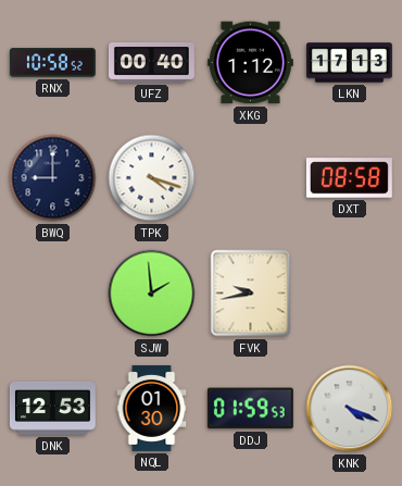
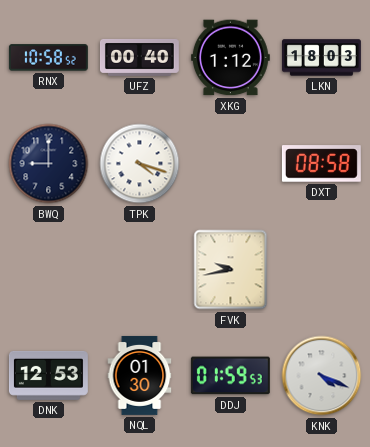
LKN: 17:13 -> 18:03 (321, 58)
SJW: 1:59 -> none (152, 294)
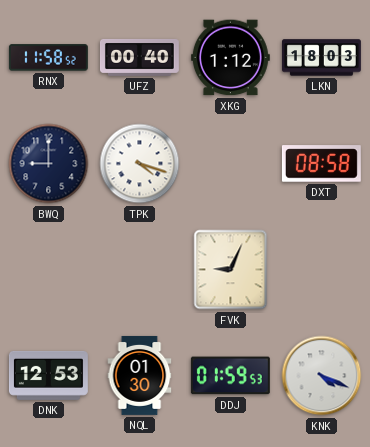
RNX: 10:58 -> 11:58 (48, 58)
FVK: 9:43 -> 9:04 (231, 270)
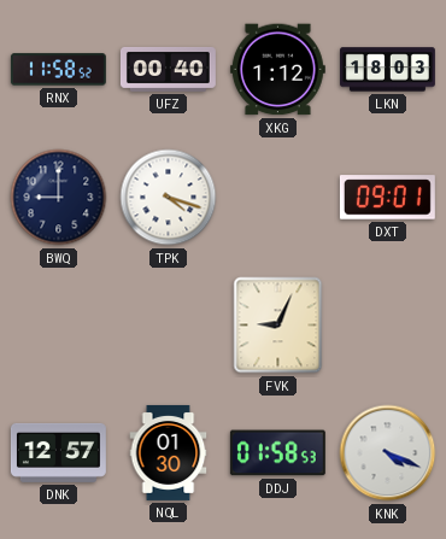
DXT: 08:58 -> 09:01 (387, 198)
DNK: 12:53 -> 12:57 (58, 452)
DDJ: 01:59 -> 01:58 (277, 453)
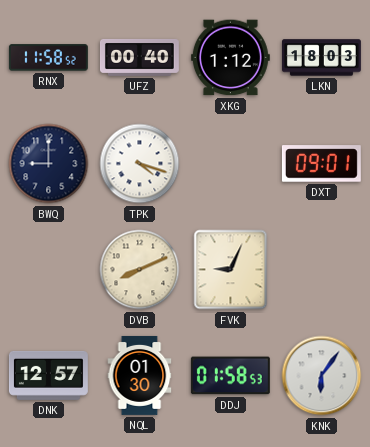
DVB: none -> 8:11 (140, 270)
KNK: 4:19 -> 6:06 (322, 376)
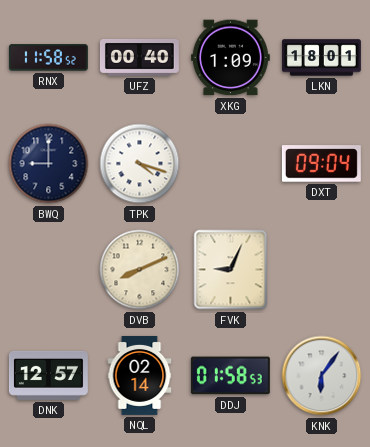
XKG: 1:12 -> 1:09 (230, 58)
LKN: 18:03 -> 18:01 (321, 58)
DXT: 09:01 -> 09:04 (321, 164)
NQL: 01:30 -> 02:14 (140, 375)
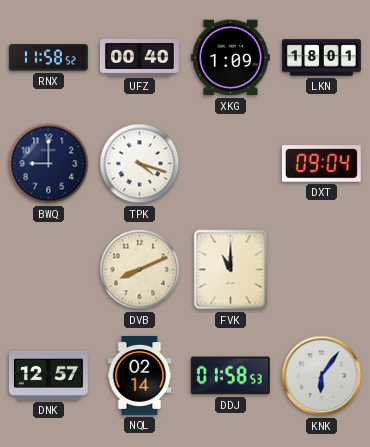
FVK: 9:04 -> 11:00 (231, 270)
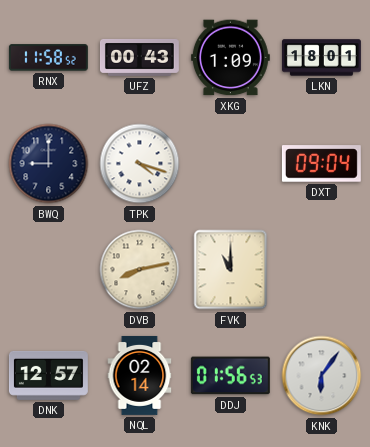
UFZ: 00:40 -> 00:43 (139, 57)
DVB: 8:11 -> 8:13 (140, 270)
DDJ: 01:58 -> 01:56 (230, 376)
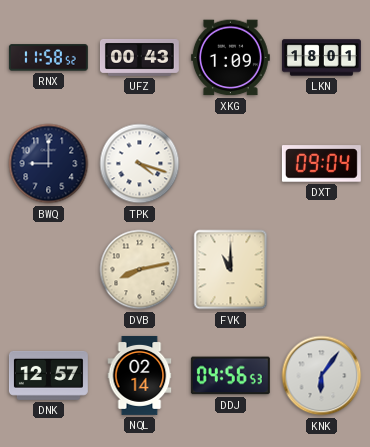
DDJ: 01:56 -> 04:56 (230, 376)
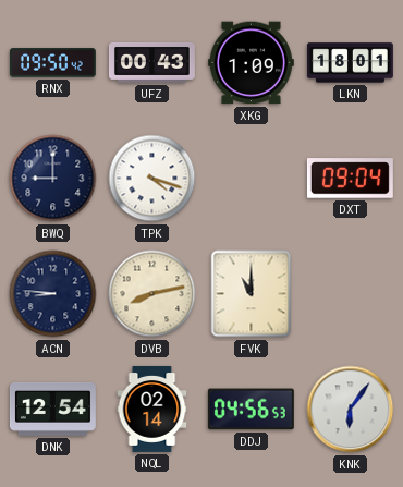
RNX: 11:58 -> 09:50 (52, 63)
ACN: none -> 8:46 (53, 294)
DNK: 12:57 -> 12:54 (52, 409)
